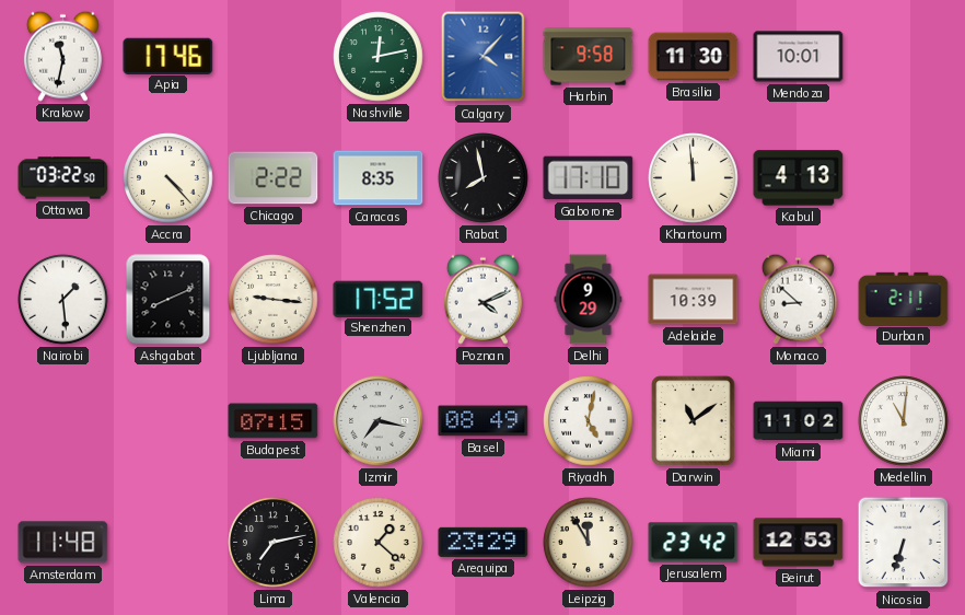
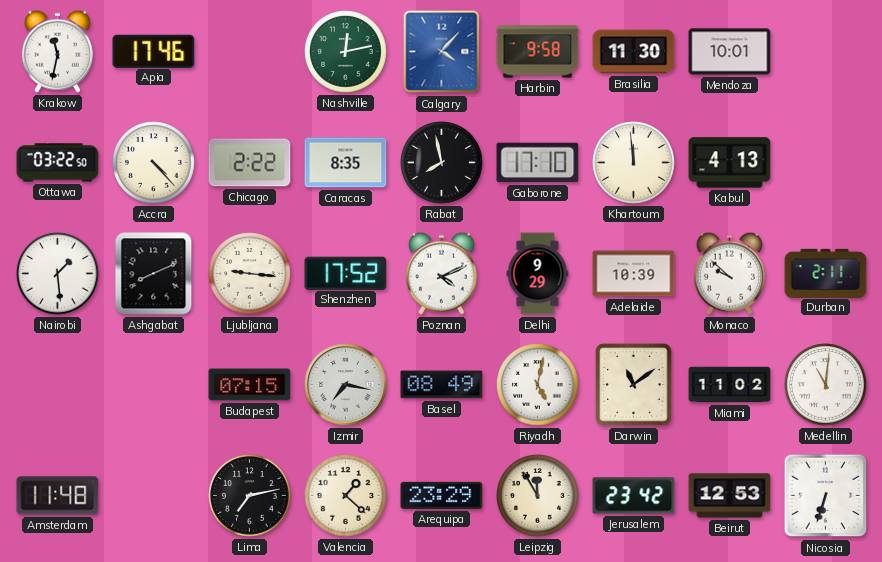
Monaco: 8:52 -> 9:52 (729, 273)
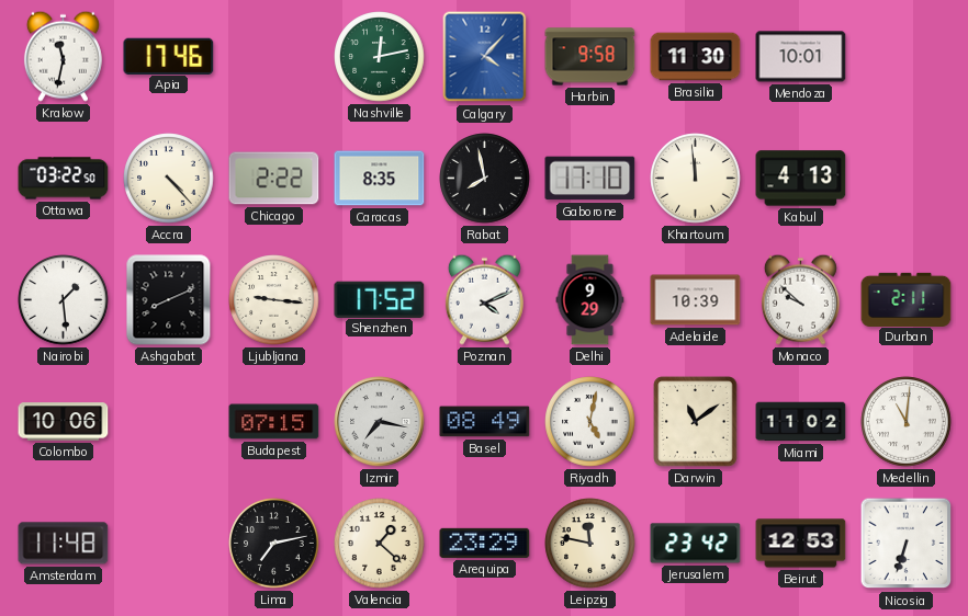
Colombo: none -> 10:06 (64, 422)
Leipzig: 11:55 -> 11:47 (590, 544)
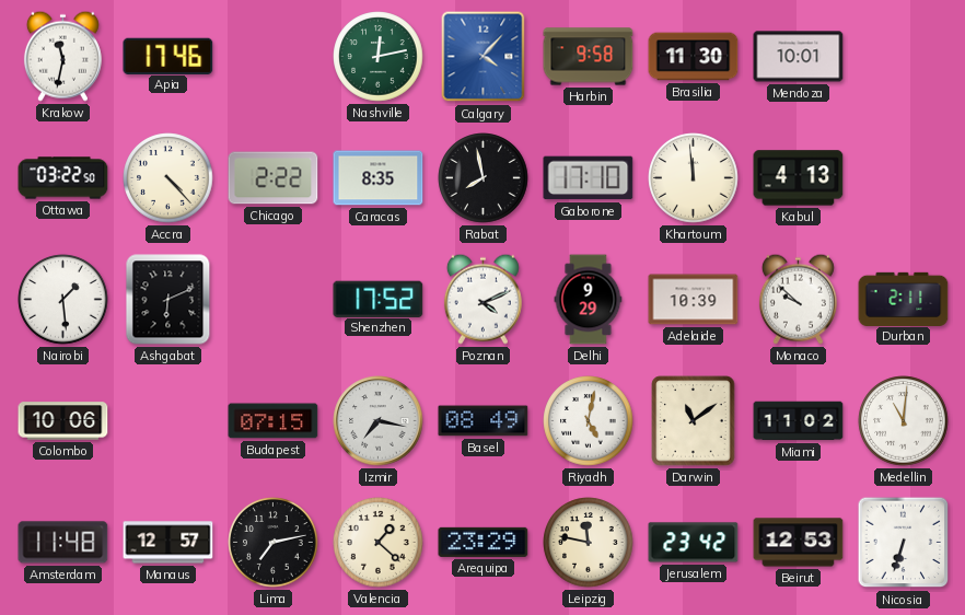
Ashgabat: 8:11 -> 6:11 (168, 300)
Ljubljana: 9:16 -> none (274, 300)
Manaus: none -> 12:57 (168, 543)
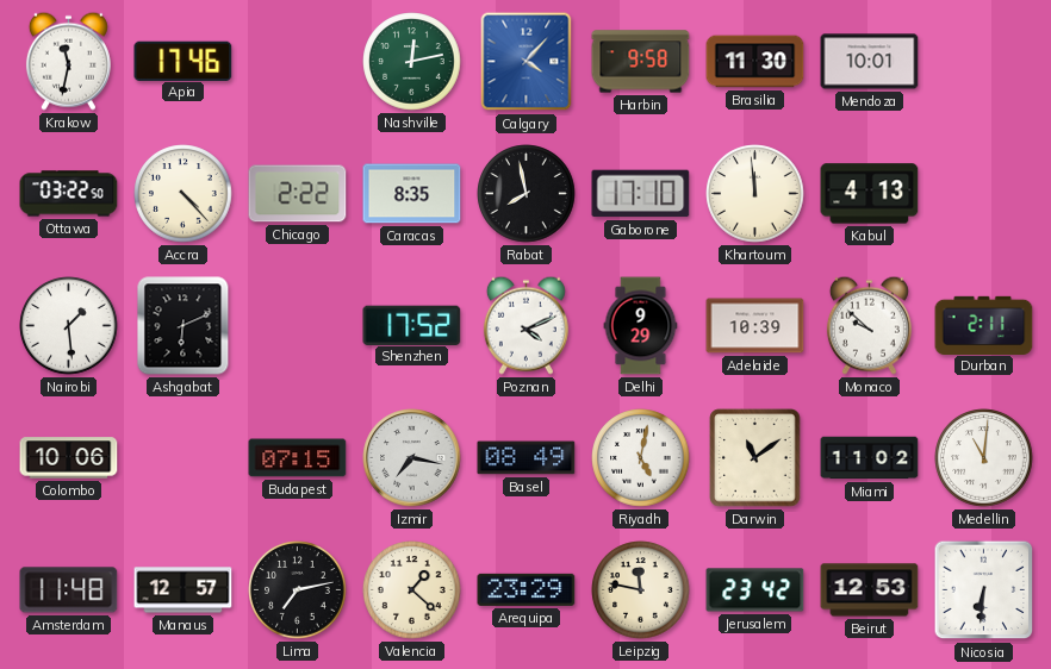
Nicosia: 6:33 -> 6:31 (984, 590)
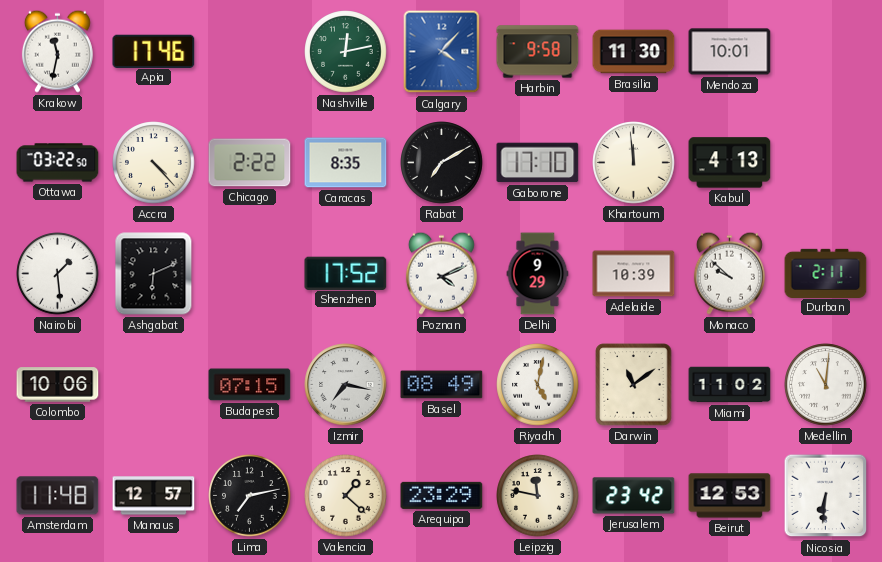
Rabat: 7:58 -> 7:10 (442, 163)
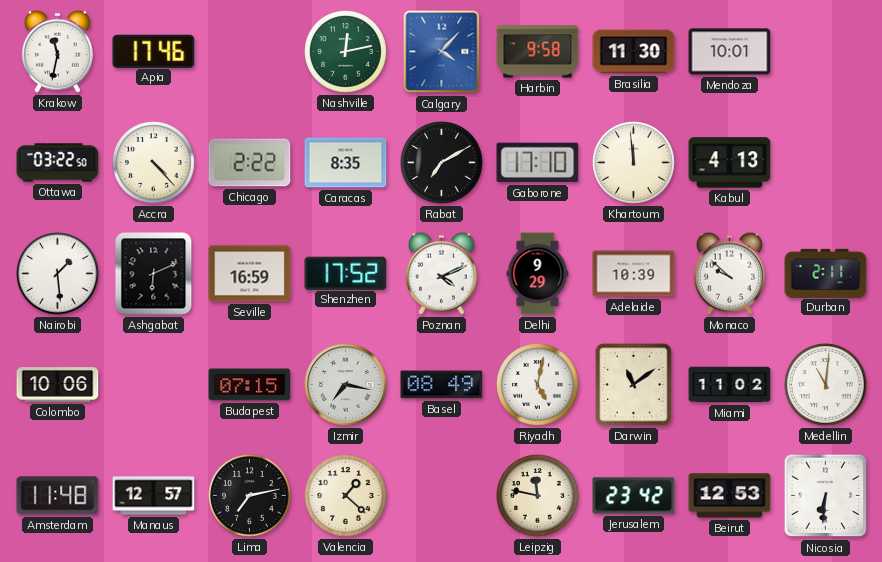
Seville: none -> 16:59 (250, 274)
Arequipa: 23:29 -> none (442, 495)
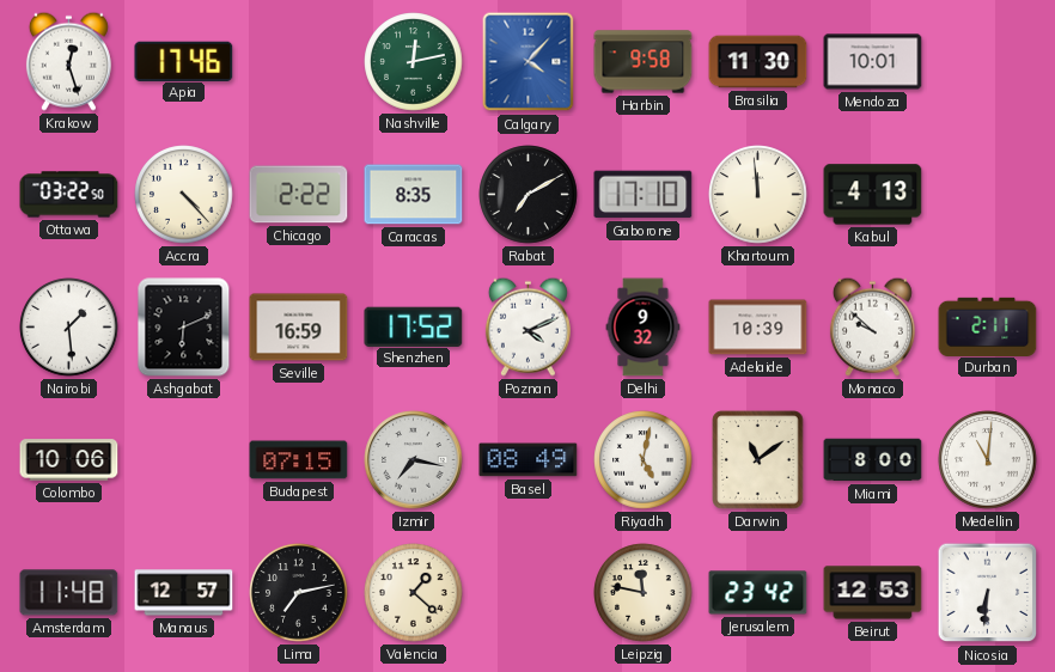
Krakow: 11:32 -> 12:27 (68, 61)
Delhi: 9:29 -> 9:32 (644, 328)
Miami: 11:02 -> 8:00 (873, 460)
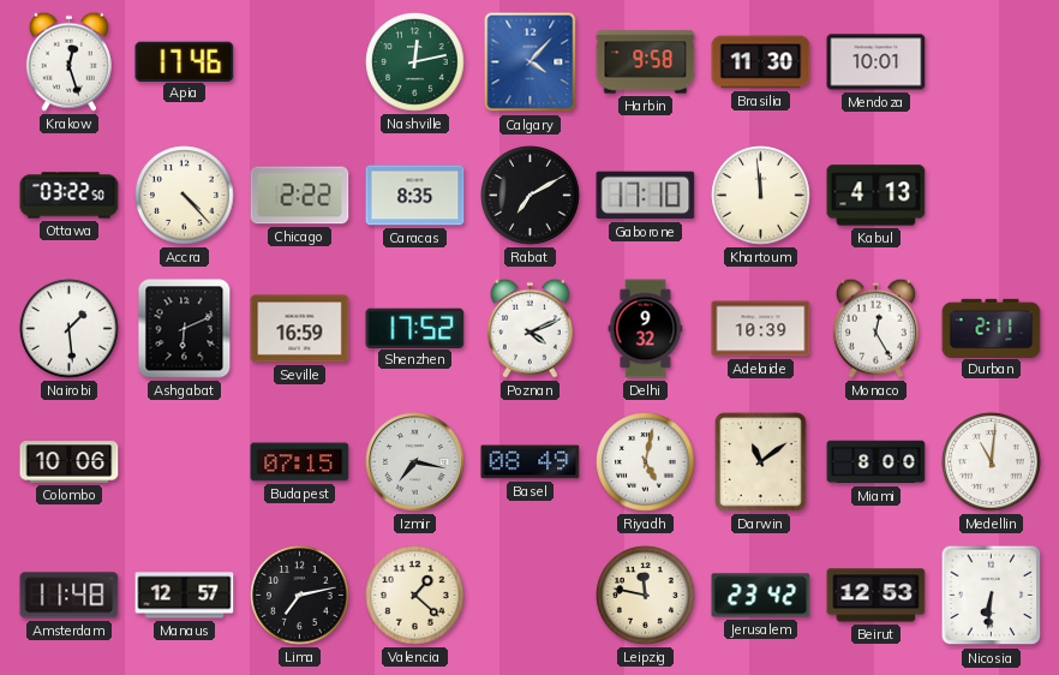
Monaco: 9:52 -> 12:25 (875, 328)
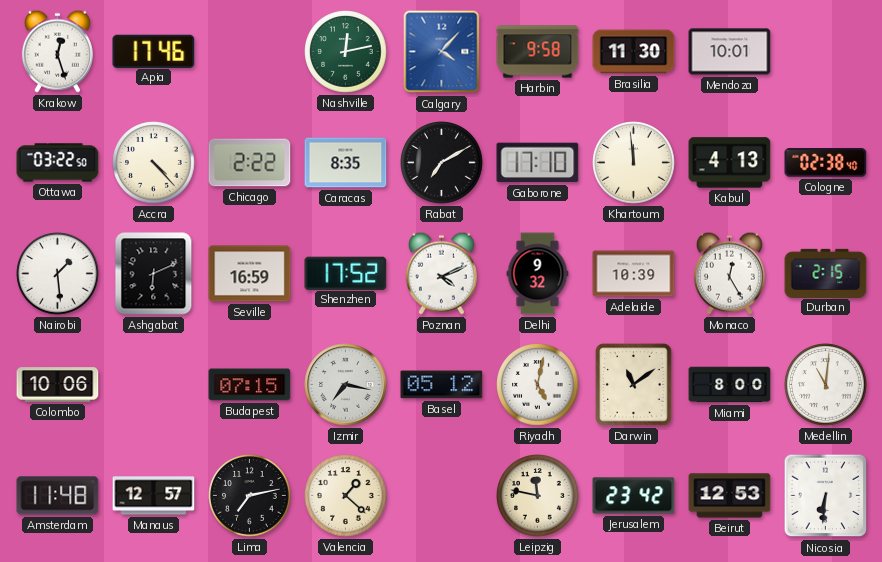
Cologne: none -> 02:38 (826, 163)
Durban: 2:11 -> 2:15 (826, 273)
Basel: 08:49 -> 05:12 (442, 385)
